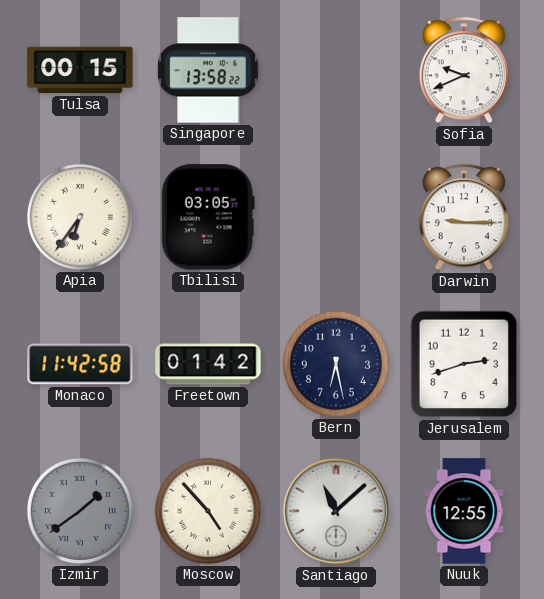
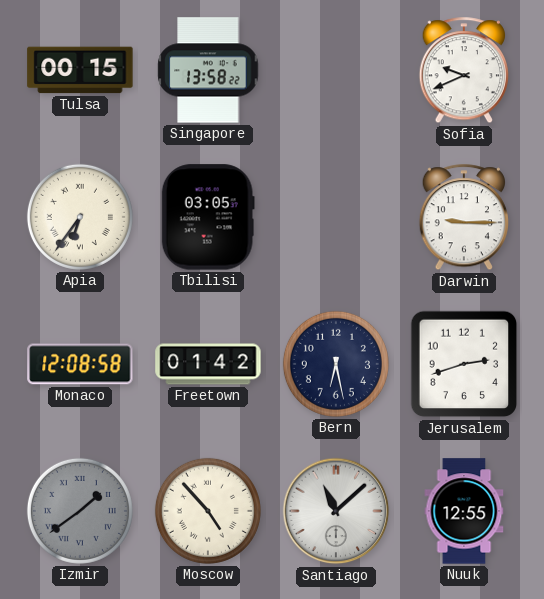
Monaco: 11:42 -> 12:08 (80, 364)
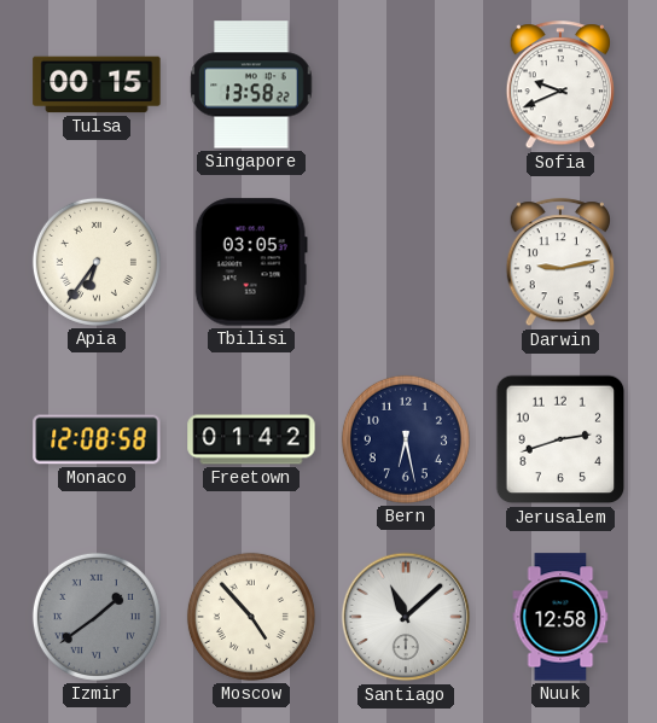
Darwin: 9:15 -> 9:13 (559, 263)
Nuuk: 12:55 -> 12:58 (560, 617)
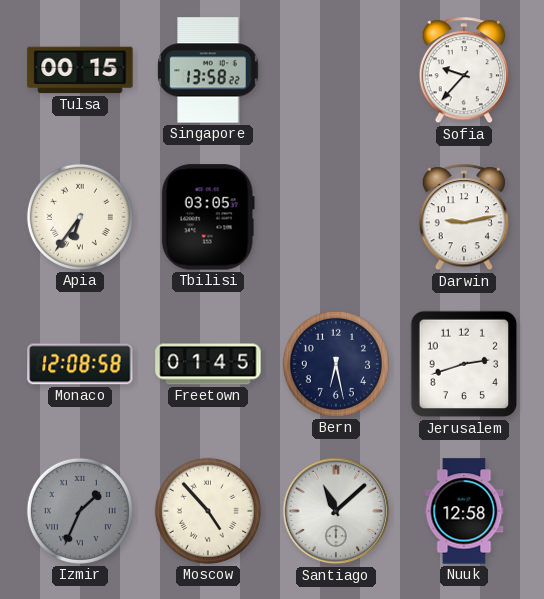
Sofia: 9:41 -> 9:37 (463, 71)
Freetown: 01:42 -> 01:45 (208, 364)
Izmir: 1:39 -> 1:34 (80, 511)
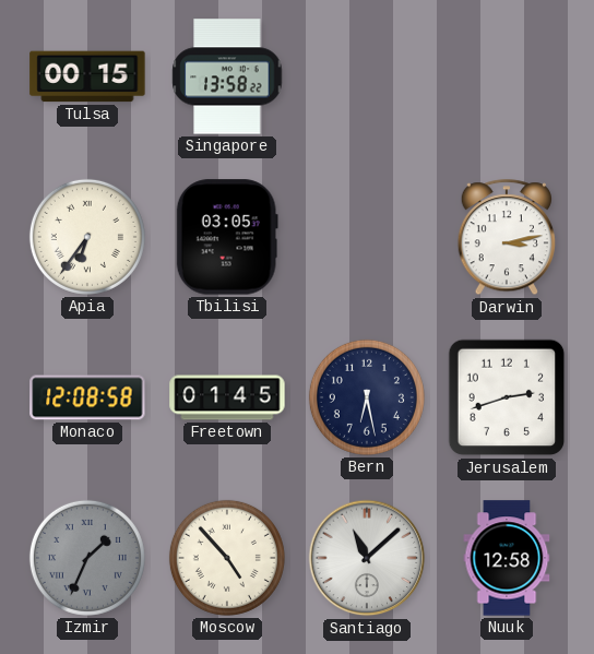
Sofia: 9:37 -> none (463, 71)
Darwin: 9:13 -> 3:13 (506, 238)
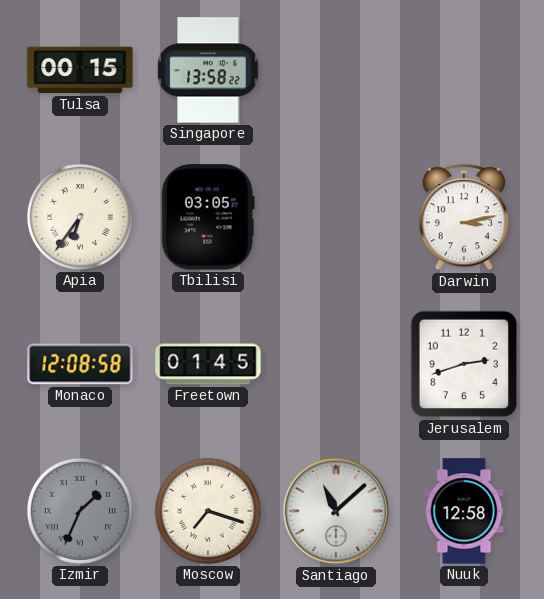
Bern: 6:28 -> none (367, 397)
Moscow: 4:53 -> 7:18 (208, 511)
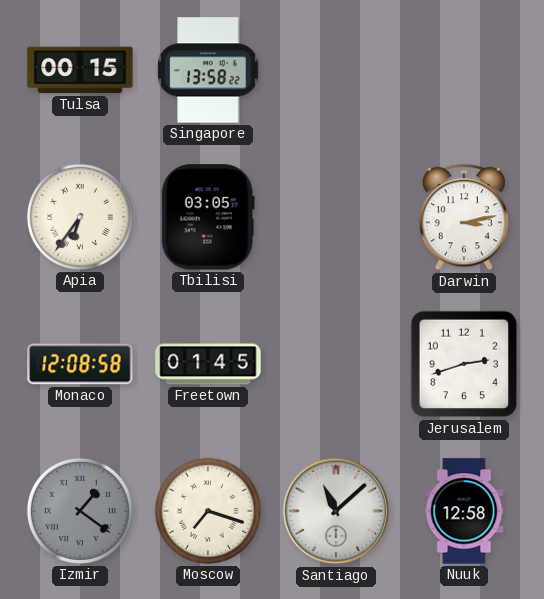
Izmir: 1:34 -> 1:21 (80, 511)
